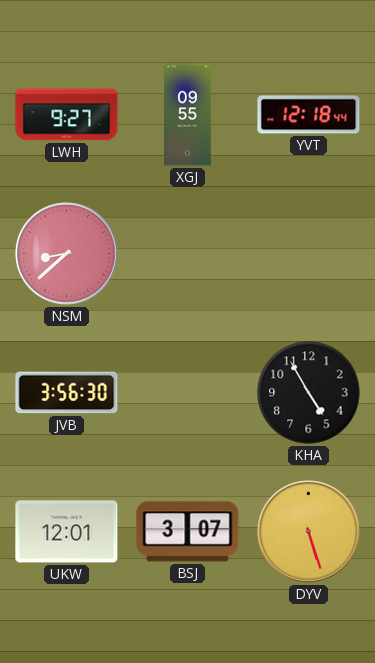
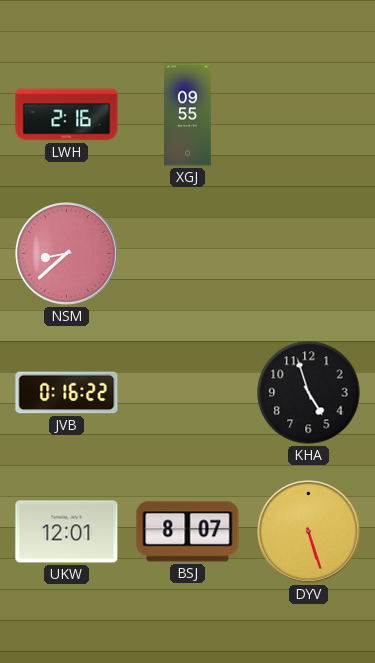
LWH: 9:27 -> 2:16 (67, 115)
YVT: 12:18 -> none (309, 115)
JVB: 3:56 -> 0:16 (67, 393)
KHA: 4:55 -> 4:57 (309, 393)
BSJ: 3:07 -> 8:07 (188, 532)
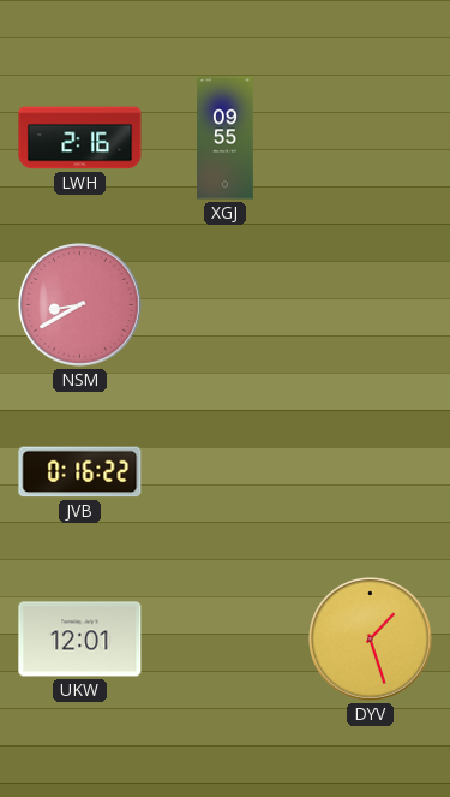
NSM: 8:38 -> 8:40 (80, 305)
KHA: 4:57 -> none (309, 393)
BSJ: 8:07 -> none (188, 532)
DYV: 5:27 -> 1:27 (371, 640)
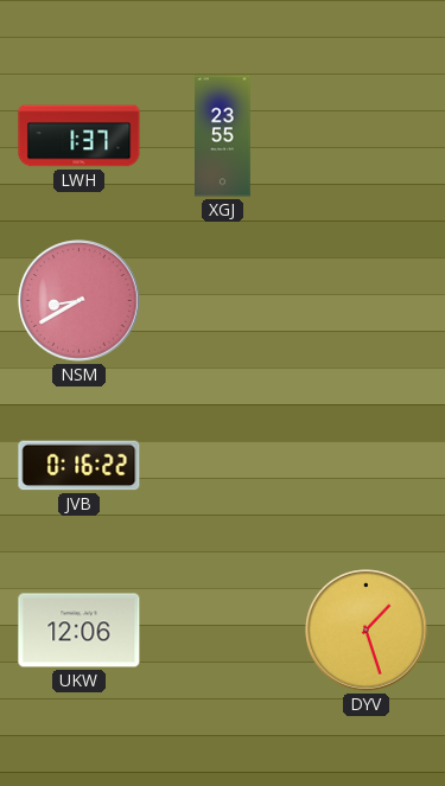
LWH: 2:16 -> 1:37 (80, 136)
XGJ: 09:55 -> 23:55 (223, 136)
UKW: 12:01 -> 12:06 (80, 631)
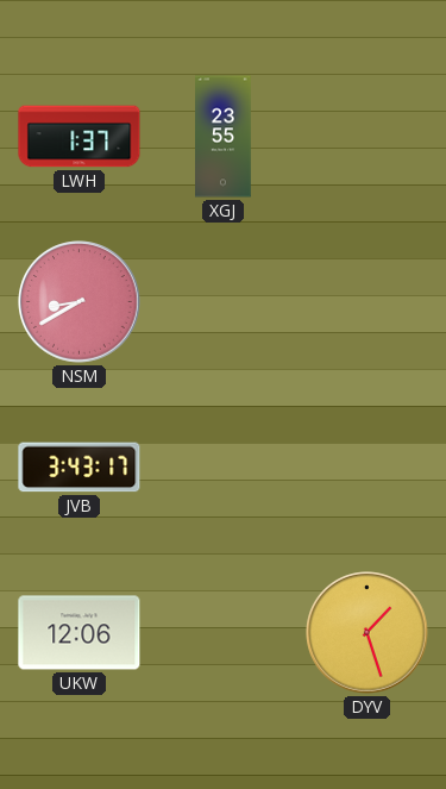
JVB: 0:16 -> 3:43 (80, 468)
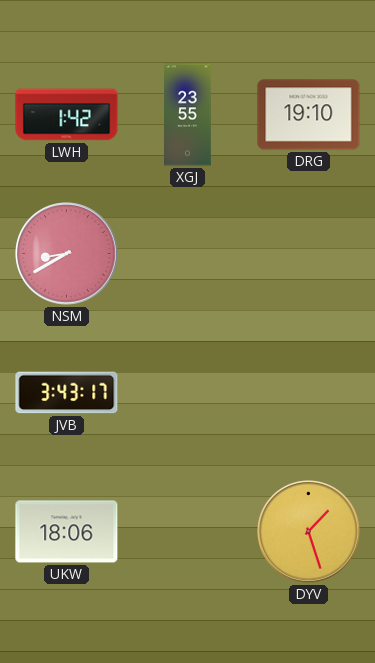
LWH: 1:37 -> 1:42 (67, 115)
DRG: none -> 19:10 (309, 115)
UKW: 12:06 -> 18:06 (67, 532)
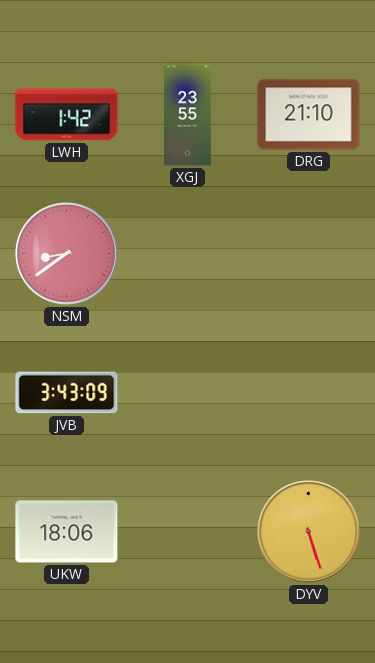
DRG: 19:10 -> 21:10 (309, 115)
NSM: 8:40 -> 8:39 (67, 254)
JVB: 3:43:17 -> 3:43:09 (67, 393)
DYV: 1:27 -> 5:27 (309, 532)
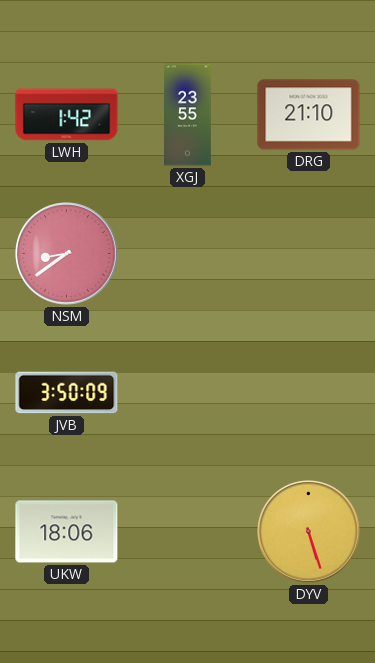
JVB: 3:43 -> 3:50 (67, 393)
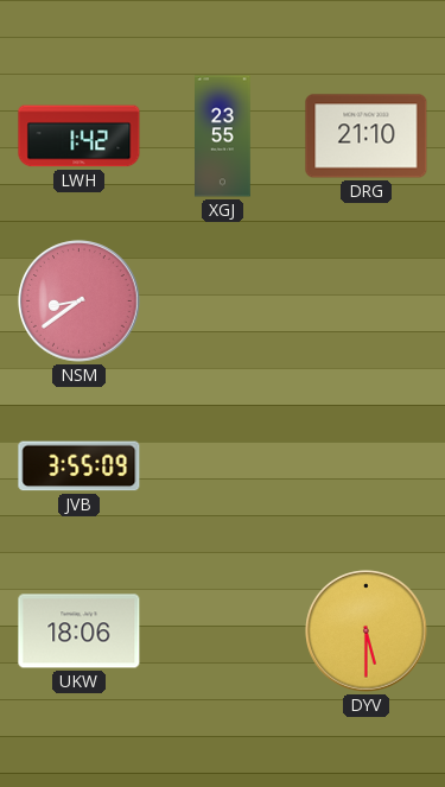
JVB: 3:50 -> 3:55 (80, 467)
DYV: 5:27 -> 5:30 (367, 631)
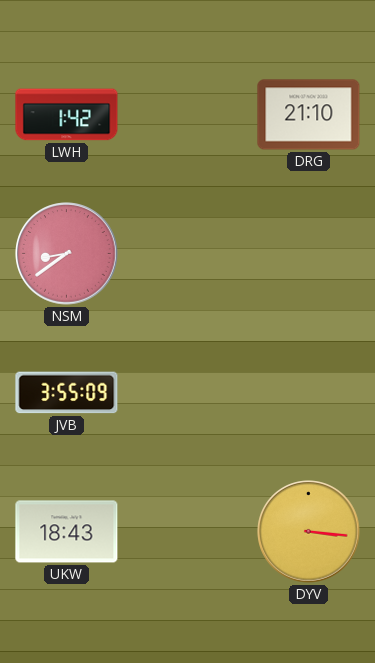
XGJ: 23:55 -> none (223, 137)
UKW: 18:06 -> 18:43 (67, 532)
DYV: 5:30 -> 3:16 (309, 532)
